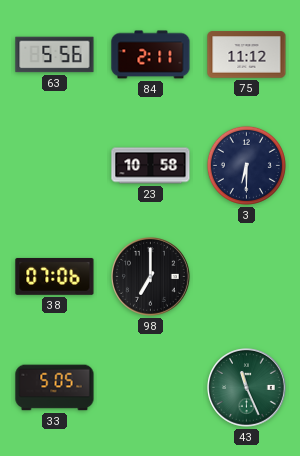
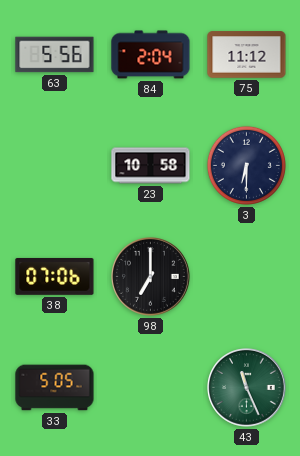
84: 2:11 -> 2:04 (151, 55)
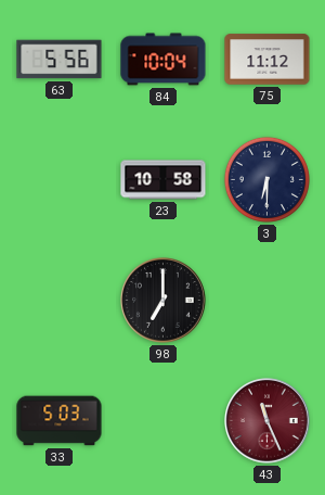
84: 2:04 -> 10:04 (164, 60)
38: 07:06 -> none (55, 276)
33: 5:05 -> 5:03 (60, 421)
43 dial: green -> burgundy (268, 421)
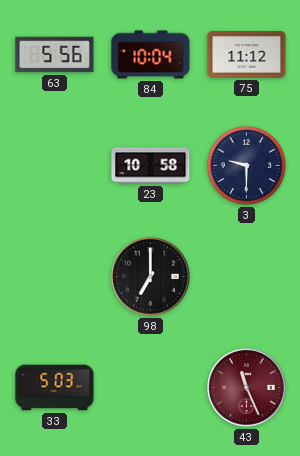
3: 6:30 -> 9:30 (246, 165)
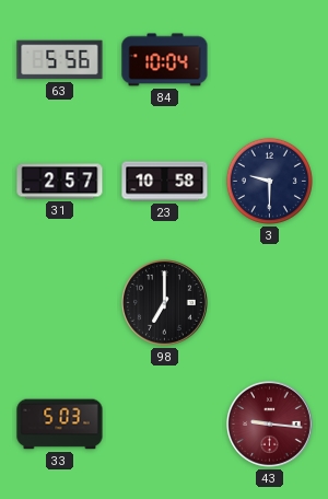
75: 11:12 -> none (247, 55)
31: none -> 2:57 (60, 182)
43: 11:26 -> 9:16 (270, 425)
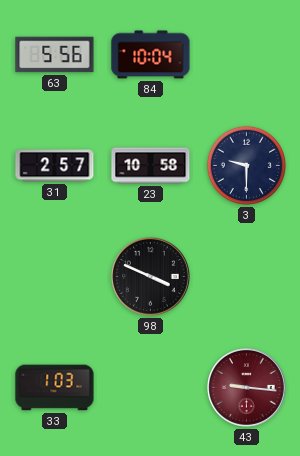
98: 7:00 -> 3:49 (151, 277)
33: 5:03 -> 1:03 (55, 388)
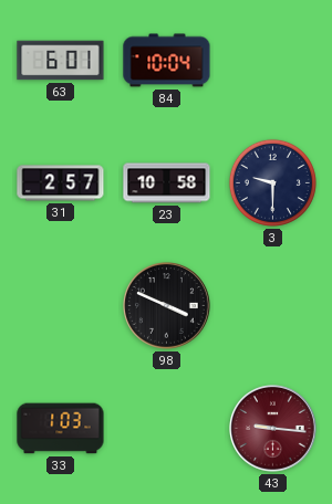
63: 5:56 -> 6:01 (61, 61)
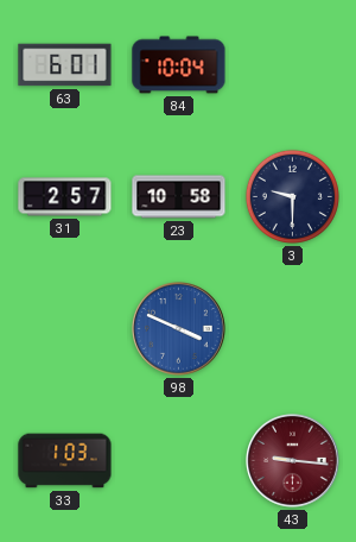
98 dial: black -> blue (179, 329)
